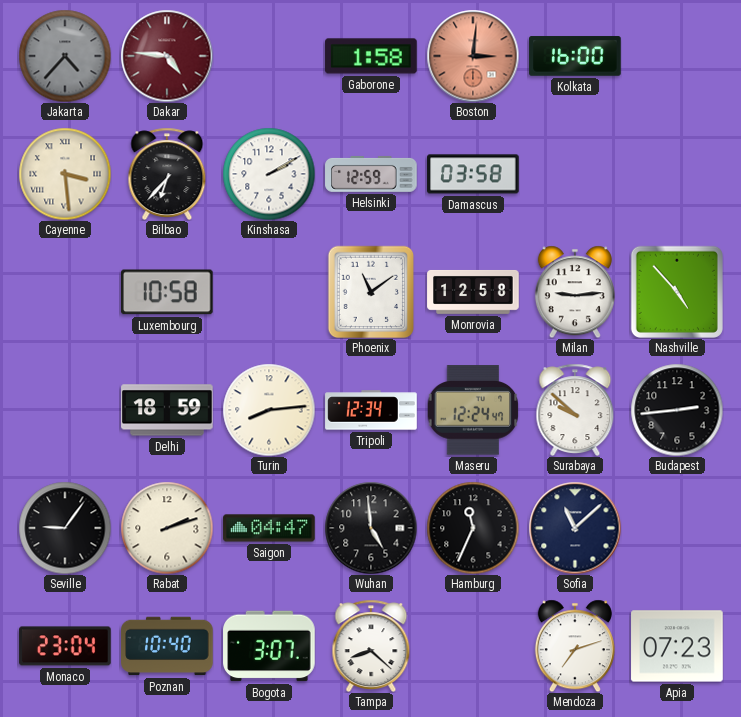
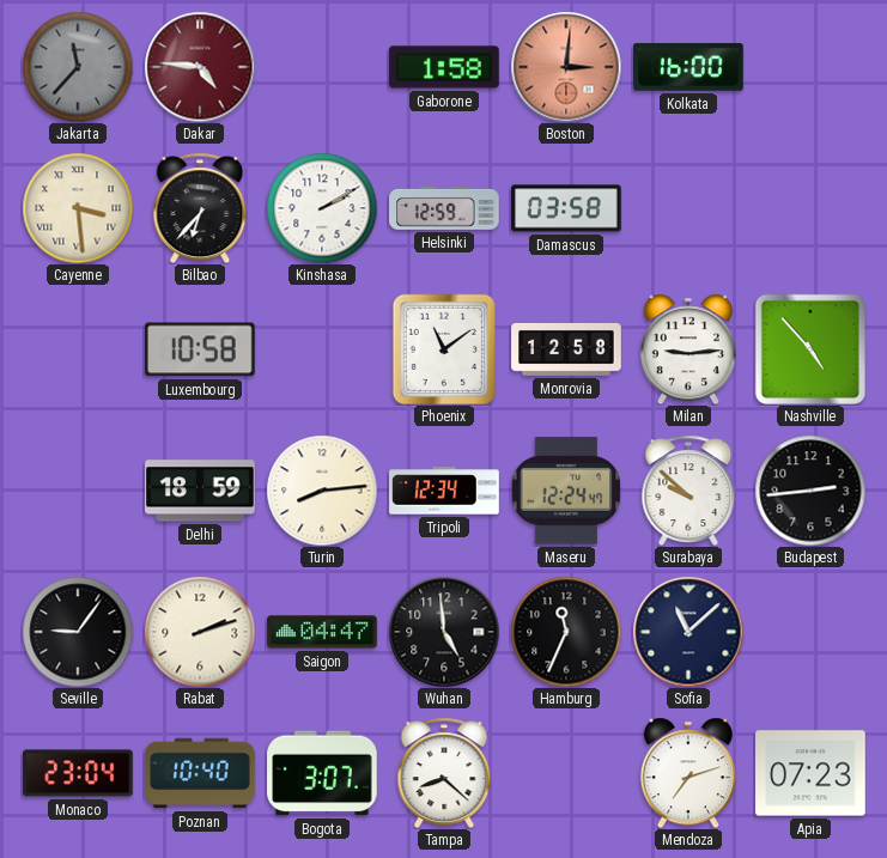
Jakarta: 4:37 -> 11:37 (78, 67)
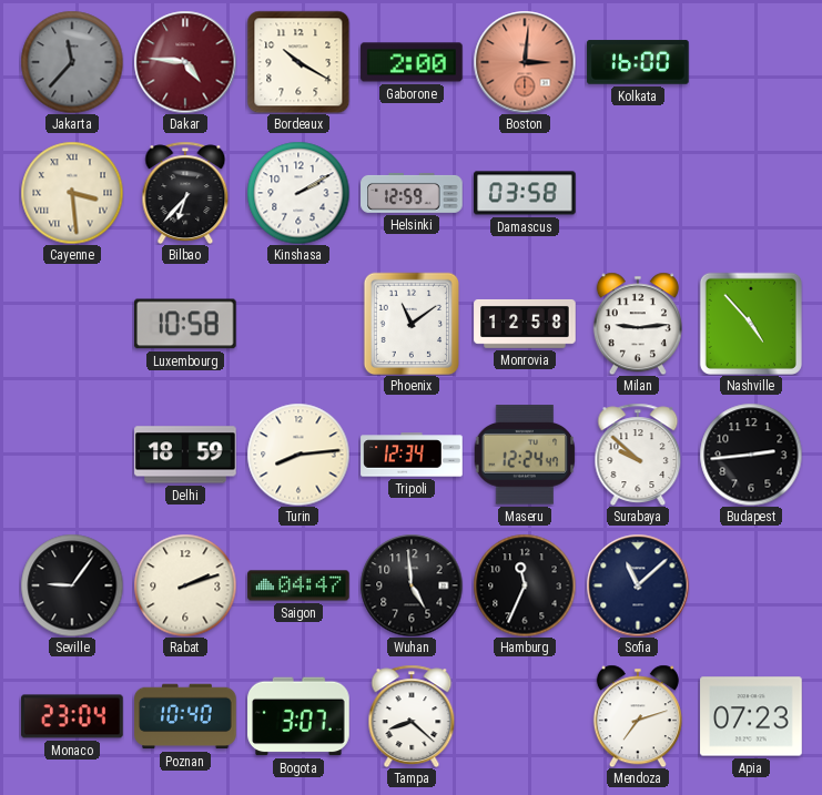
Bordeaux: none -> 10:20 (298, 62)
Gaborone: 1:58 -> 2:00 (412, 62)
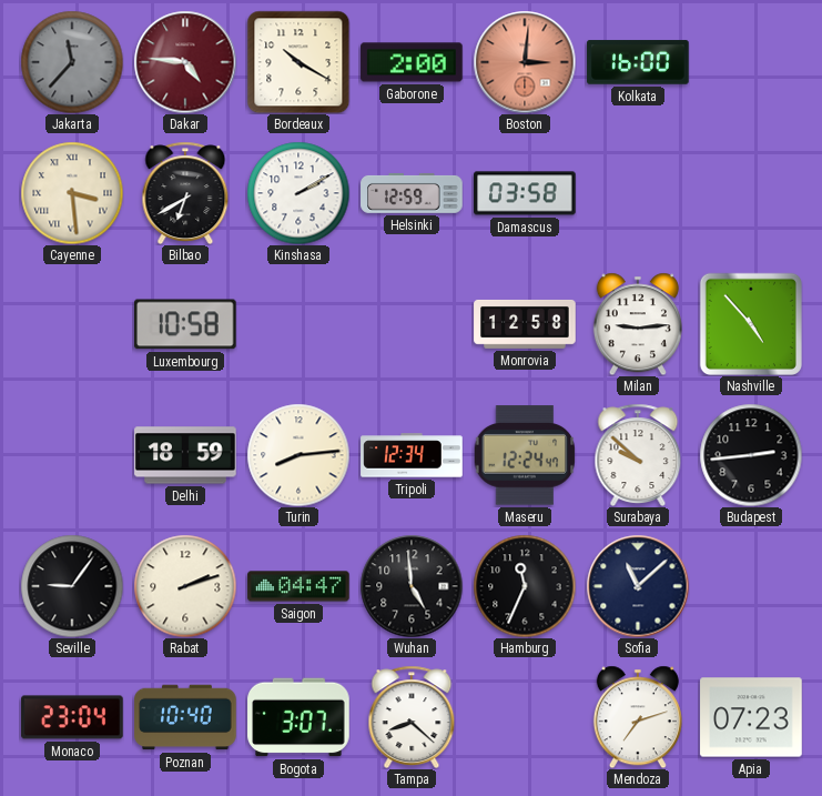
Bilbao: 6:37 -> 6:40 (185, 193)
Phoenix: 11:09 -> none (412, 324)
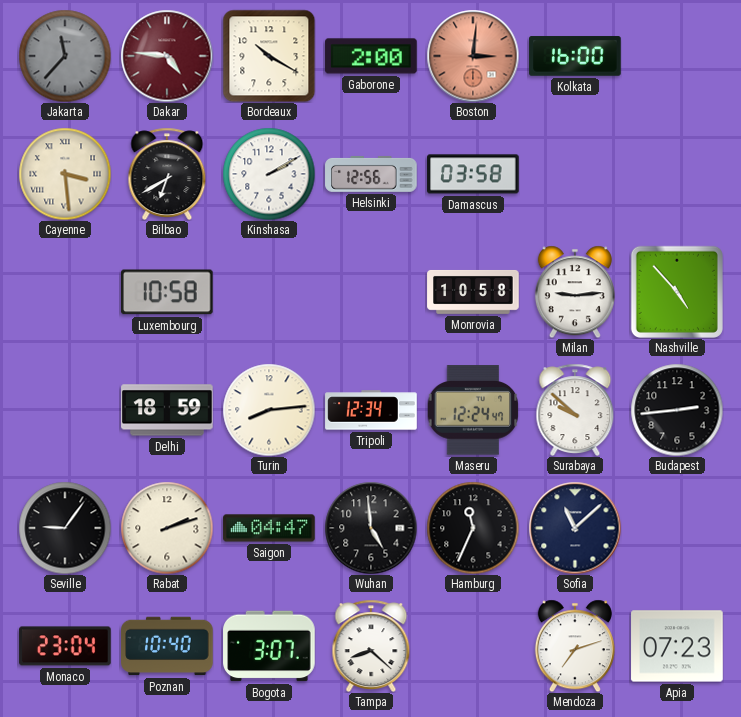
Helsinki: 12:59 -> 12:56 (371, 174)
Monrovia: 12:58 -> 10:58 (473, 292)
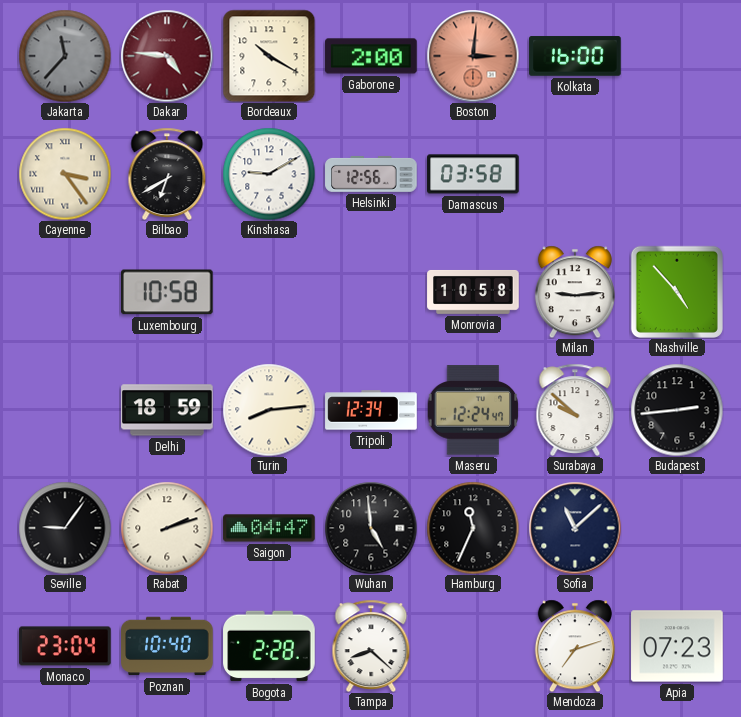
Cayenne: 3:29 -> 3:24 (65, 174)
Kinshasa: 2:10 -> 9:10 (269, 174)
Bogota: 3:07 -> 2:28 (269, 646)
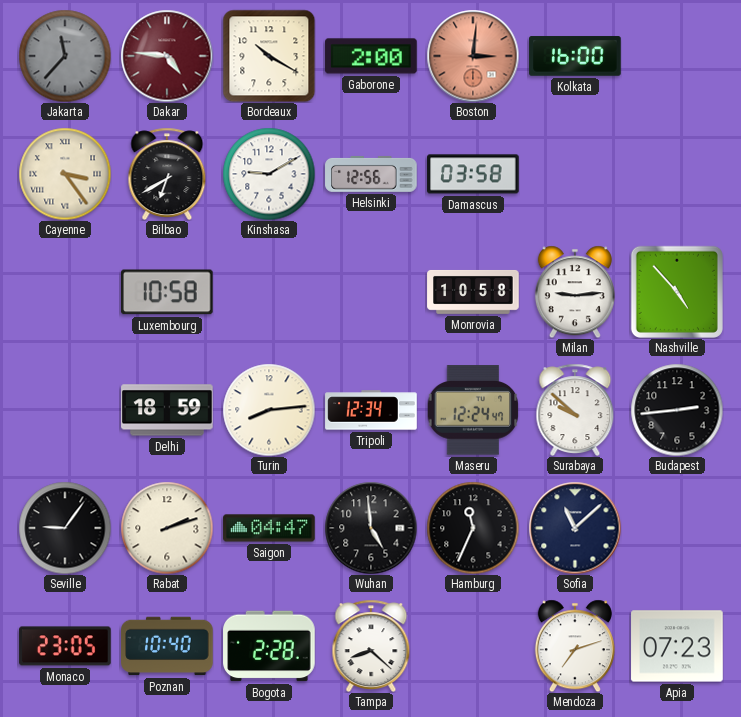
Monaco: 23:04 -> 23:05 (65, 646)
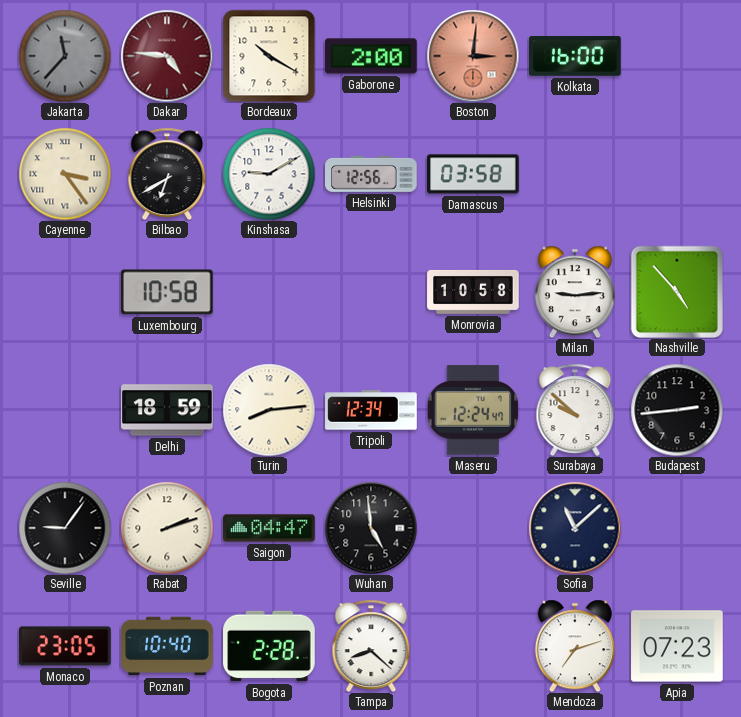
Hamburg: 11:34 -> none (473, 528)
